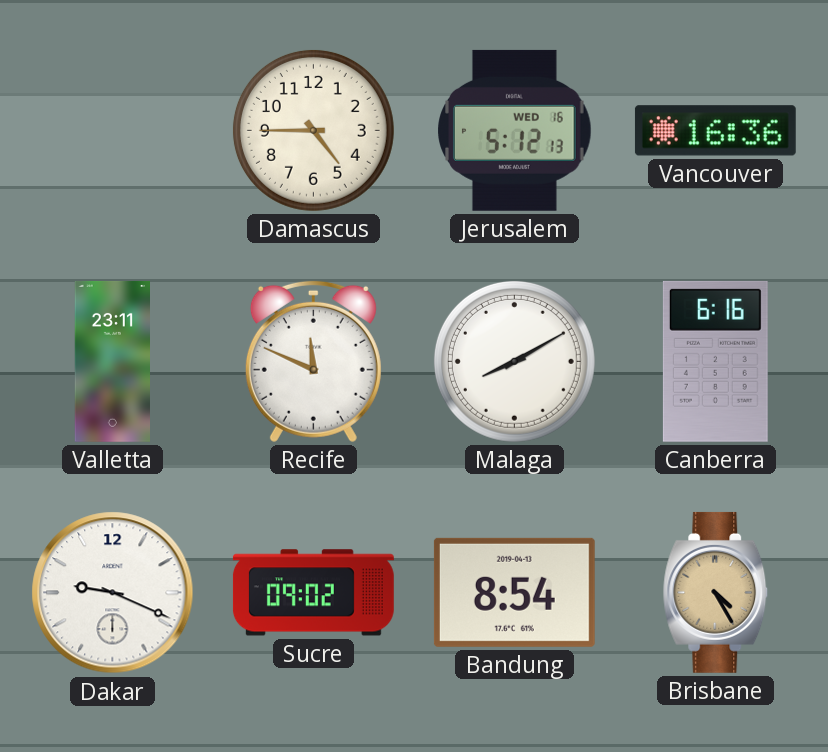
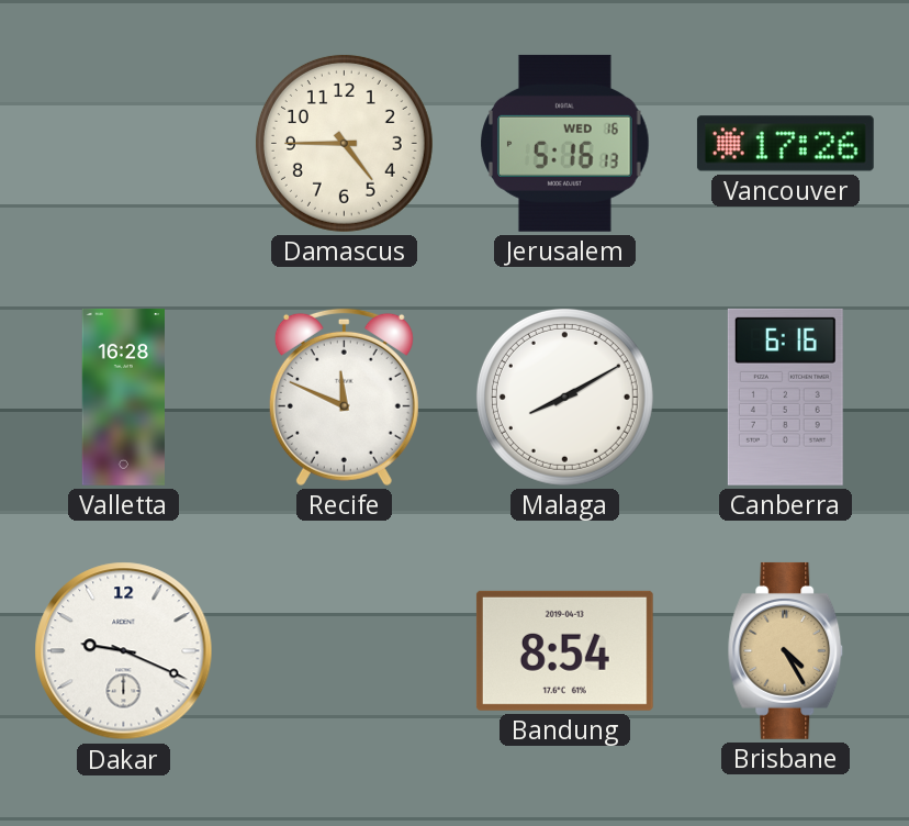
Jerusalem: 5:12 -> 5:16 (565, 143)
Vancouver: 16:36 -> 17:26 (785, 144)
Valletta: 23:11 -> 16:28 (123, 397)
Sucre: 09:02 -> none (313, 593)
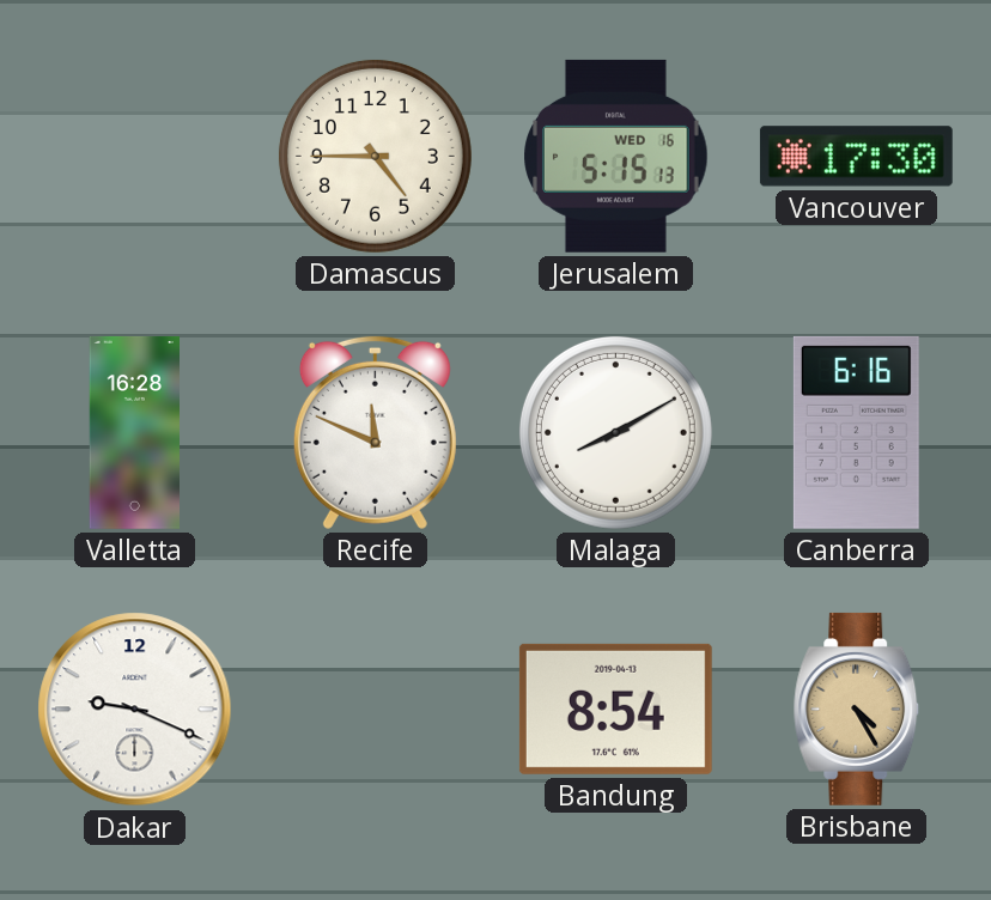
Jerusalem: 5:16 -> 5:15 (616, 156)
Vancouver: 17:26 -> 17:30 (856, 157)
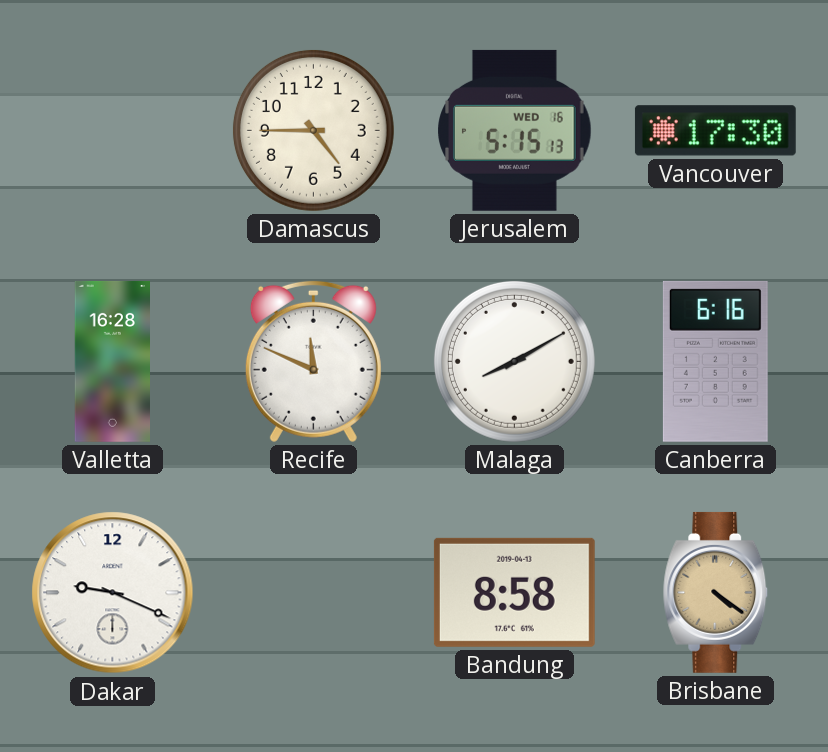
Bandung: 8:54 -> 8:58 (514, 592)
Brisbane: 4:25 -> 4:21 (716, 592)
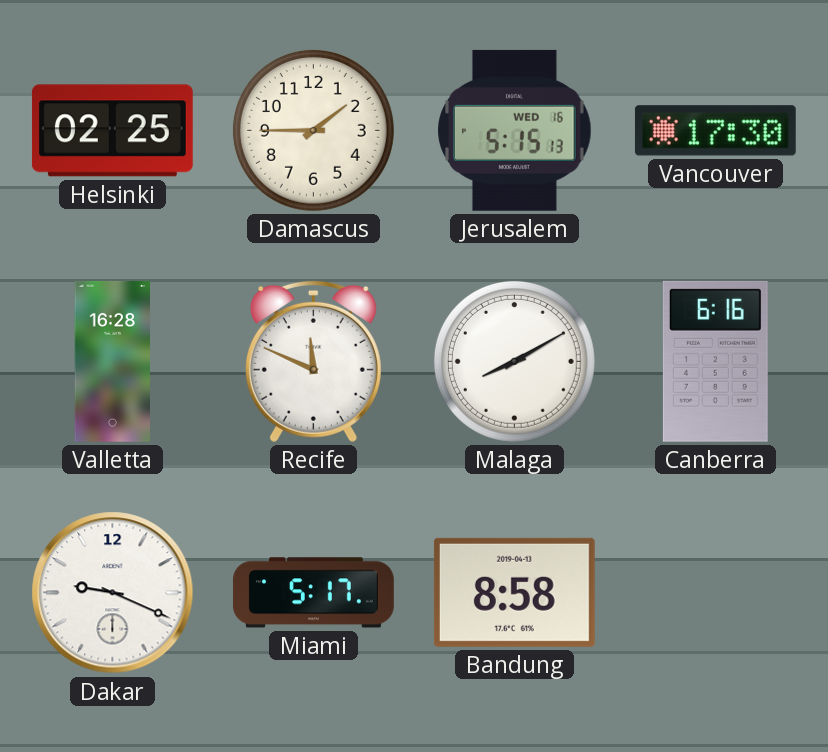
Helsinki: none -> 02:25 (112, 131)
Damascus: 4:45 -> 1:45 (313, 130)
Miami: none -> 5:17 (313, 593)
Brisbane: 4:21 -> none (716, 592)
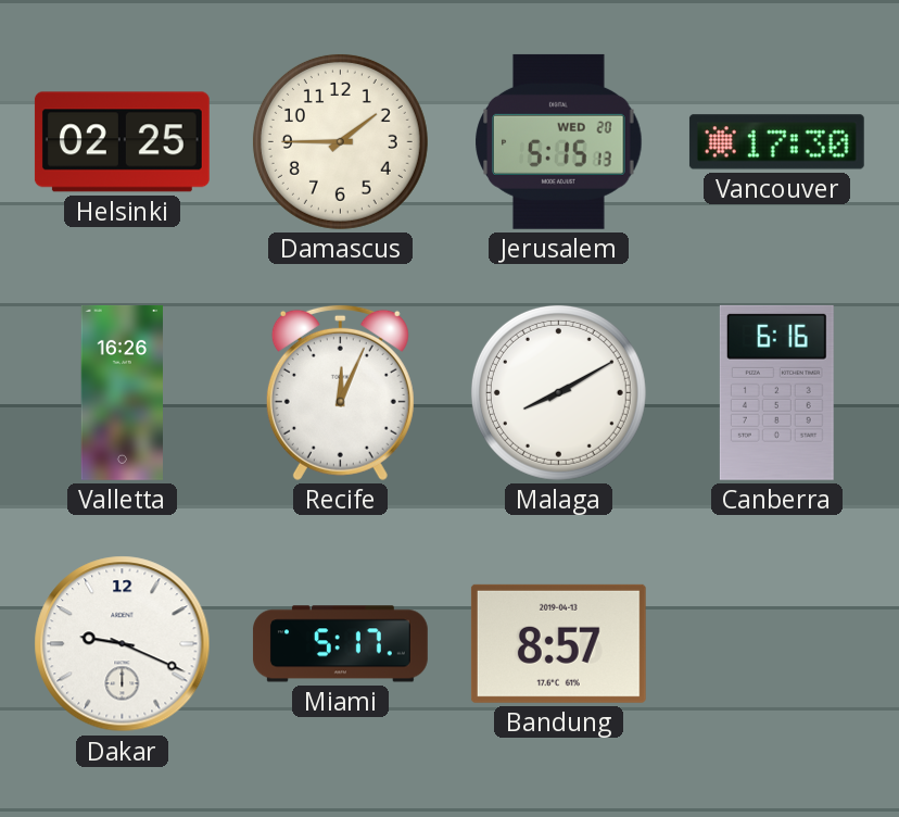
Jerusalem date: WED 16 -> WED 20 (559, 141)
Valletta: 16:28 -> 16:26 (122, 392)
Recife: 11:49 -> 12:04 (340, 392)
Bandung: 8:58 -> 8:57 (558, 643)
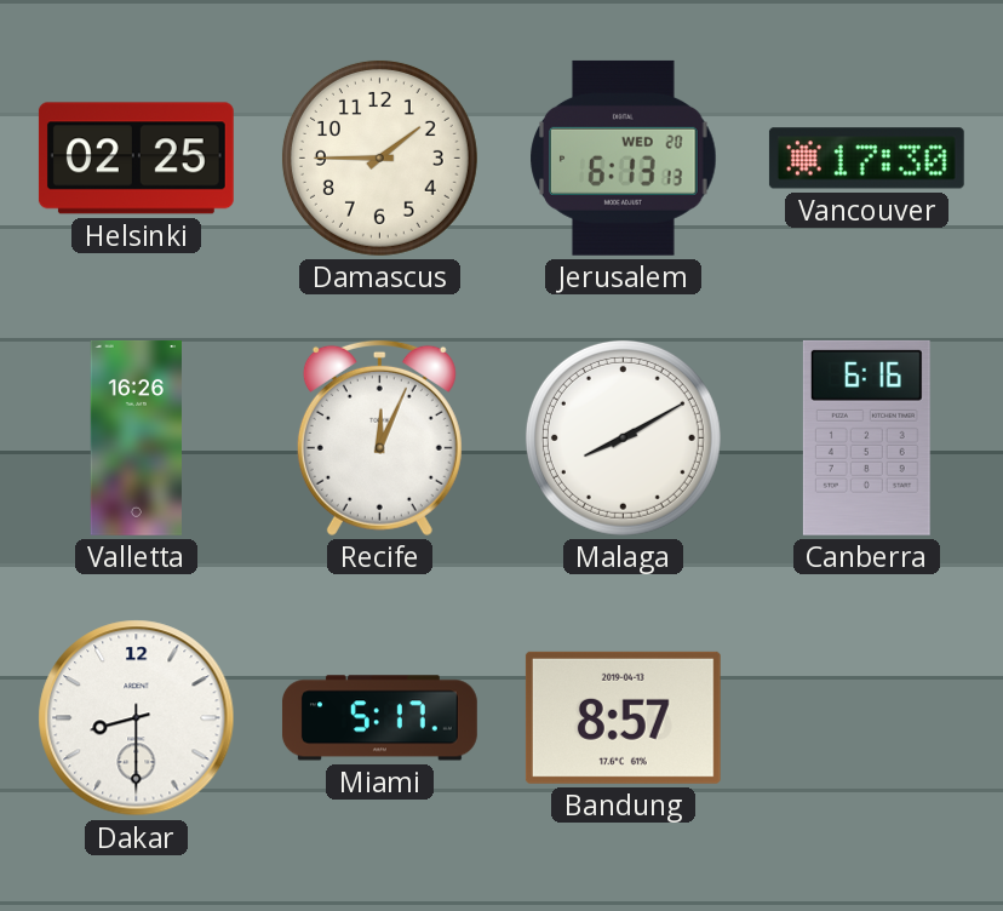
Jerusalem: 5:15 -> 6:13 (624, 157)
Dakar: 9:19 -> 8:30 (137, 718)
